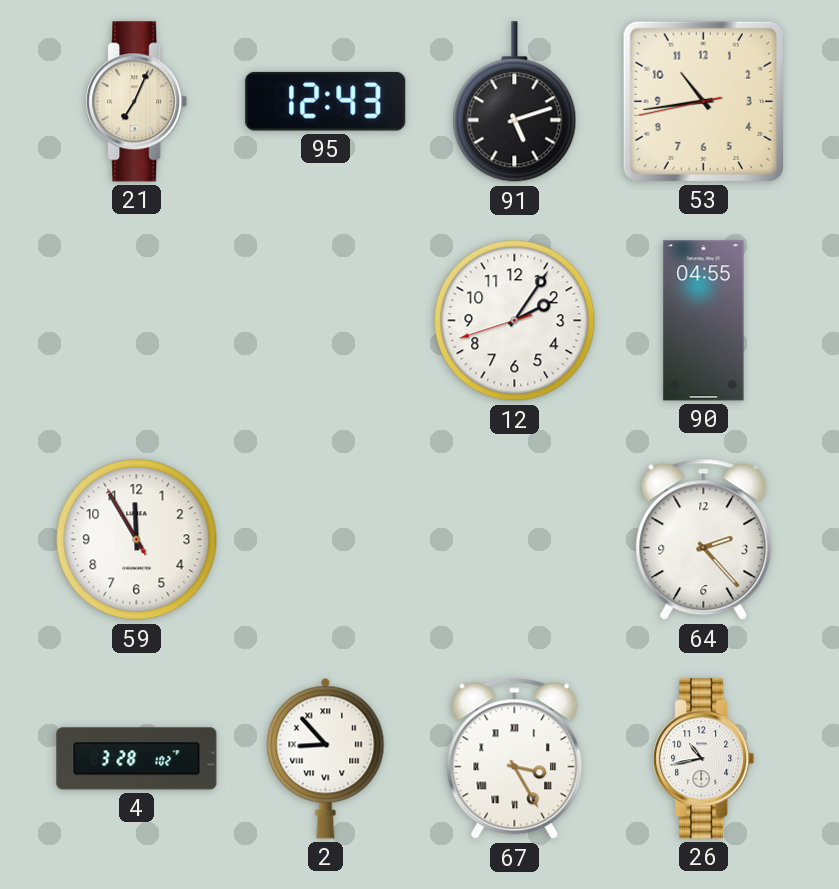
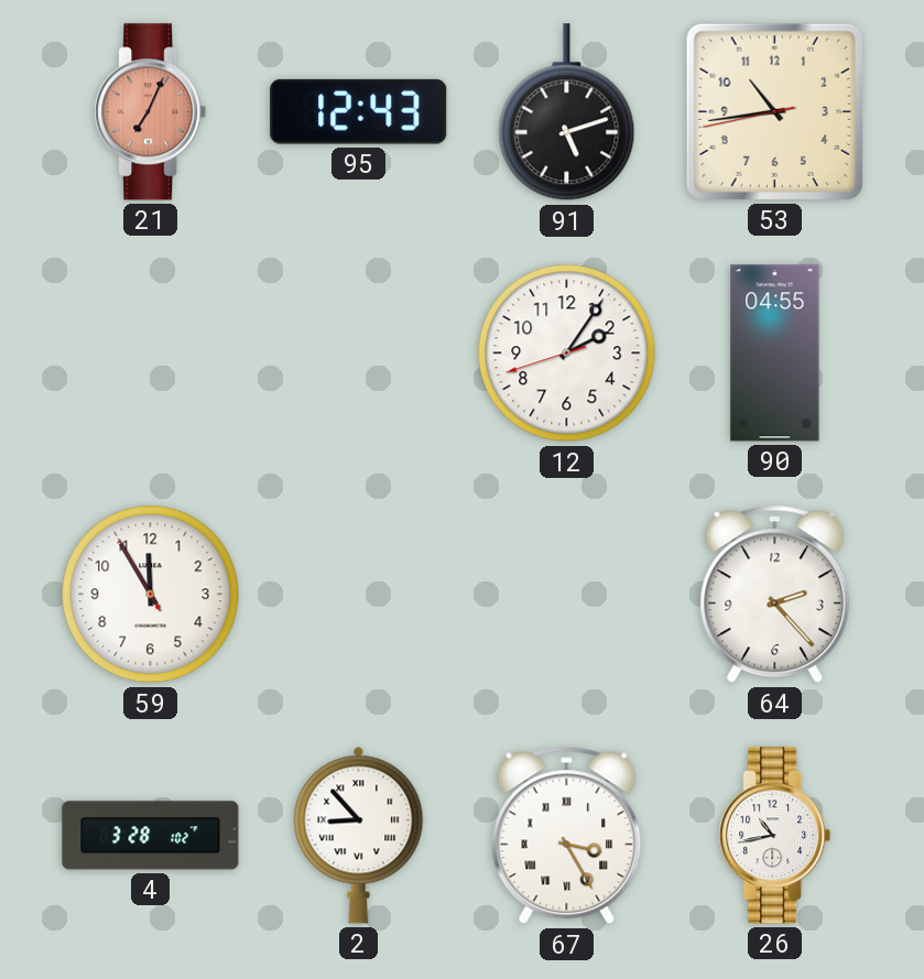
21 dial: cream -> salmon (151, 112)
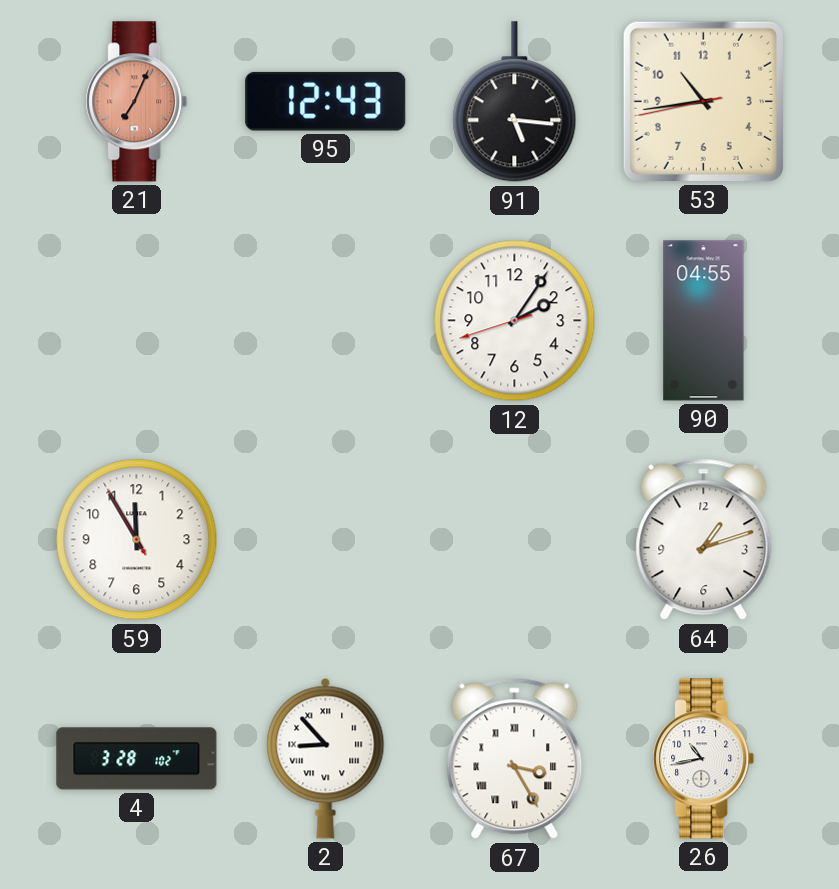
91: 5:12 -> 5:16 (515, 102)
64: 2:23 -> 1:12 (704, 540)
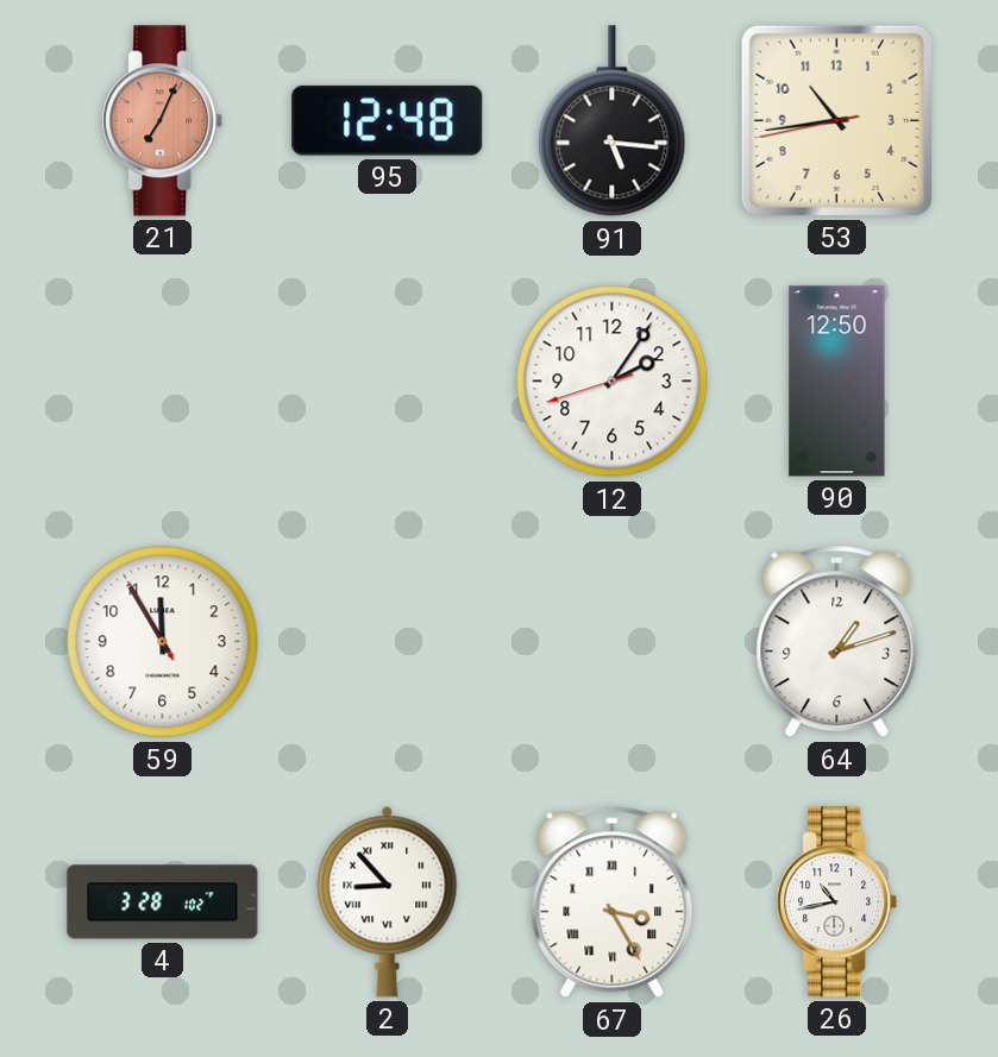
95: 12:43 -> 12:48 (388, 120)
90: 04:55 -> 12:50 (837, 382)
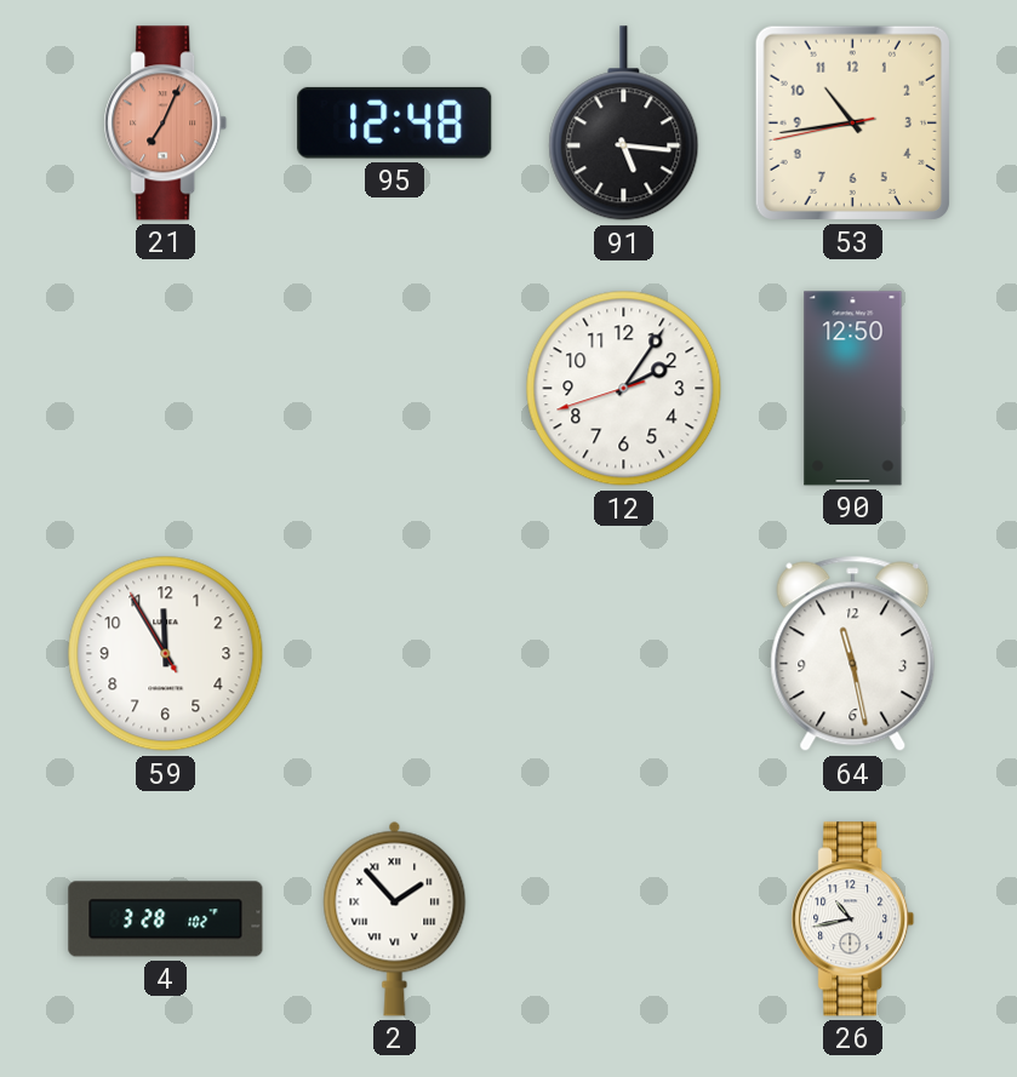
64: 1:12 -> 11:28 (853, 654)
2: 8:53 -> 1:53 (395, 918)
67: 3:25 -> none (613, 902)
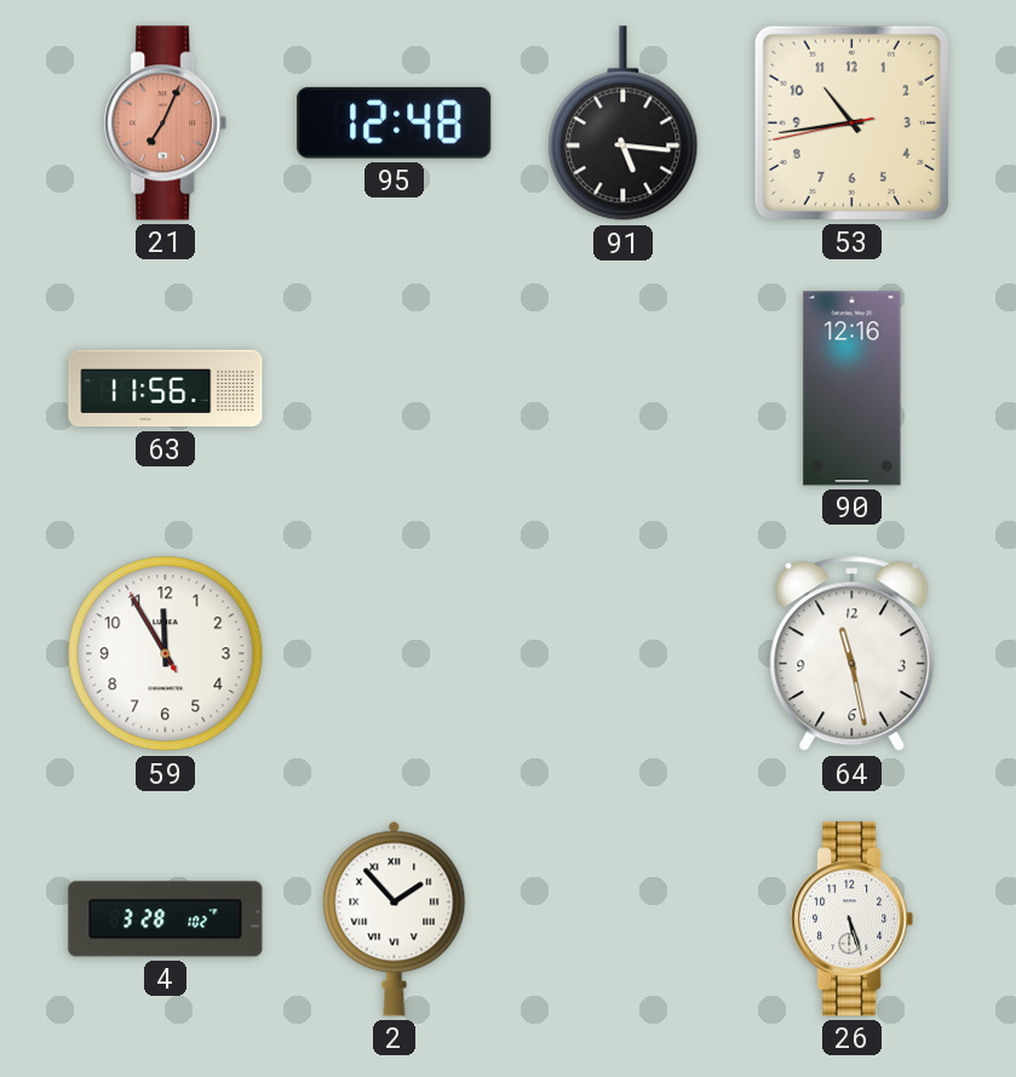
63: none -> 11:56 (166, 389)
12: 2:05 -> none (624, 389)
90: 12:50 -> 12:16 (853, 389)
26: 10:43 -> 5:27 (853, 920)
